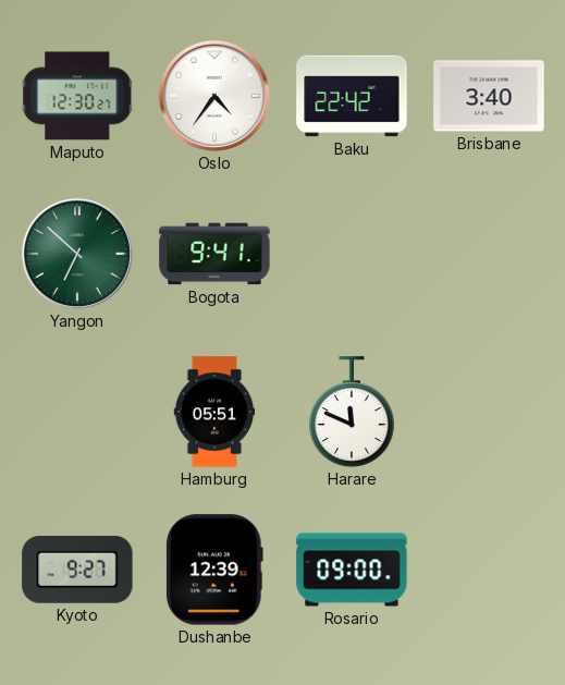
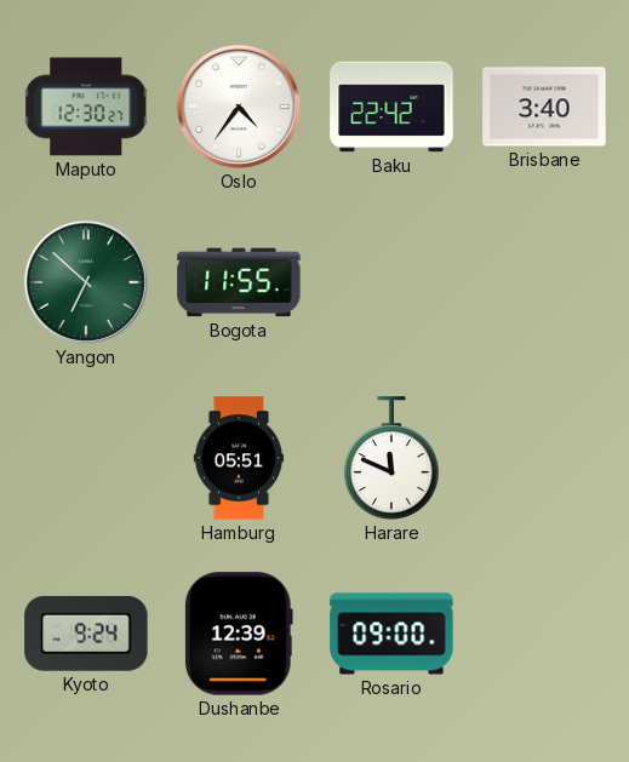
Bogota: 9:41 -> 11:55 (239, 282)
Kyoto: 9:27 -> 9:24 (86, 634)
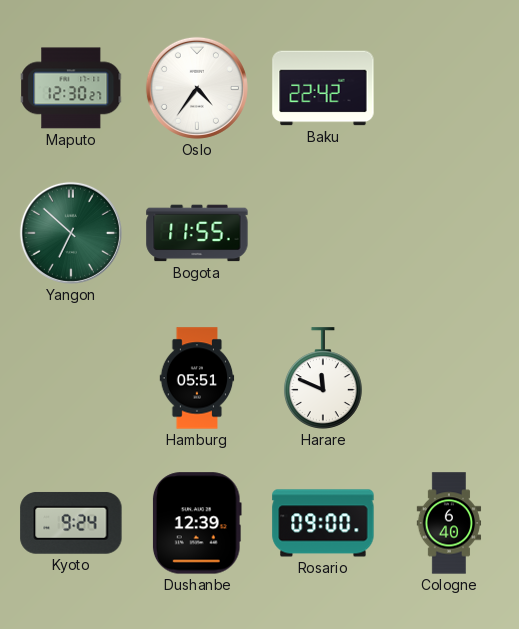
Brisbane: 3:40 -> none (544, 107)
Cologne: none -> 6:40 (449, 523)
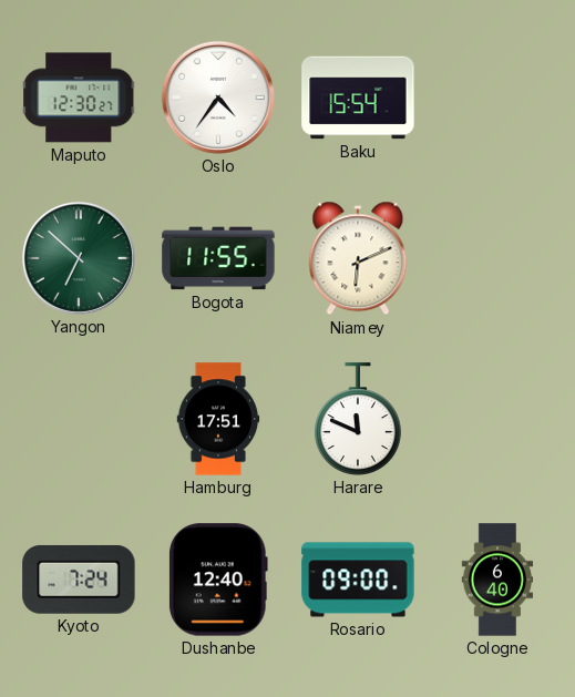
Baku: 22:42 -> 15:54 (358, 98)
Niamey: none -> 6:11 (358, 258)
Hamburg: 05:51 -> 17:51 (218, 419)
Kyoto: 9:24 -> 7:24 (79, 580)
Dushanbe: 12:39 -> 12:40 (218, 580)
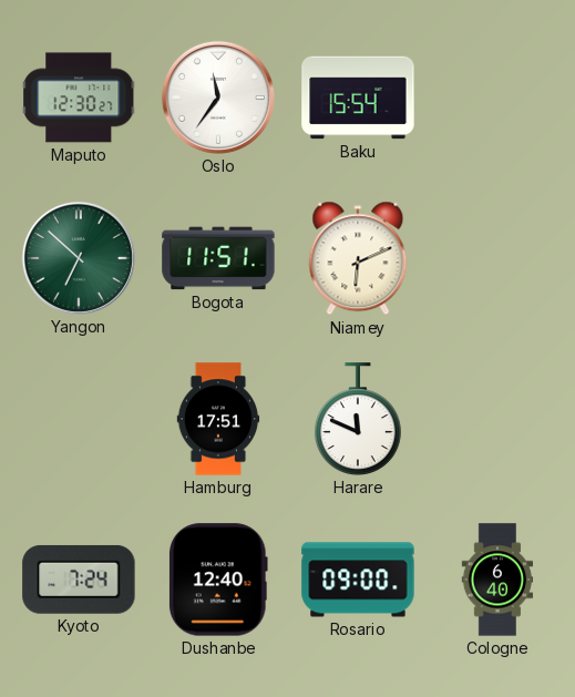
Oslo: 4:36 -> 11:36 (218, 98)
Bogota: 11:55 -> 11:51 (218, 258)
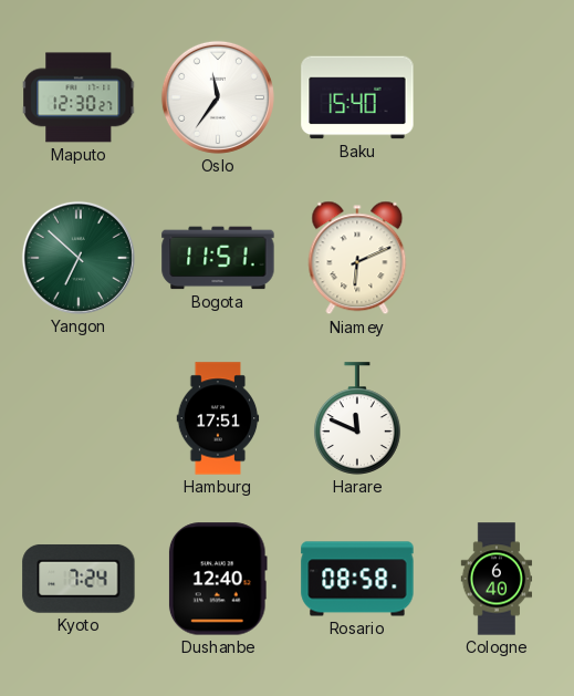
Baku: 15:54 -> 15:40 (357, 97)
Rosario: 09:00 -> 08:58 (357, 579)
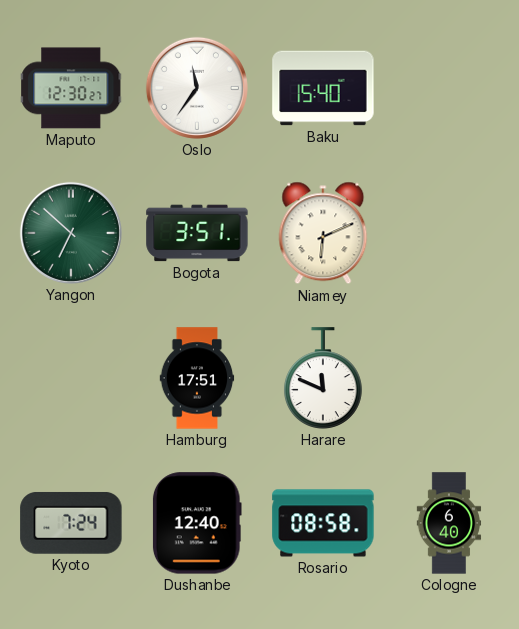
Bogota: 11:51 -> 3:51 (197, 233)
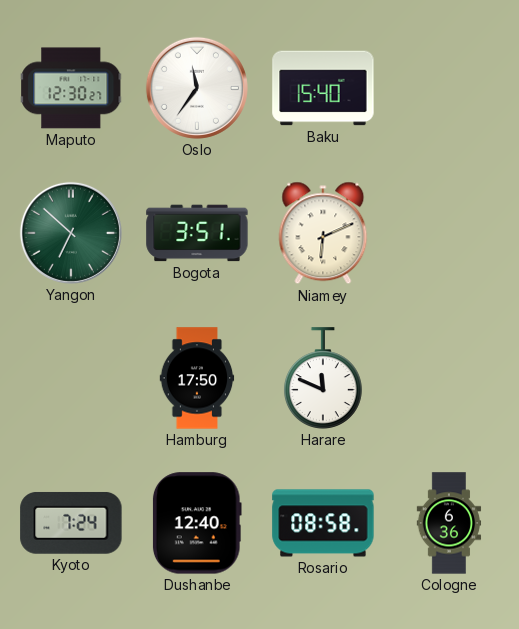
Hamburg: 17:51 -> 17:50 (197, 378)
Cologne: 6:40 -> 6:36 (449, 523)
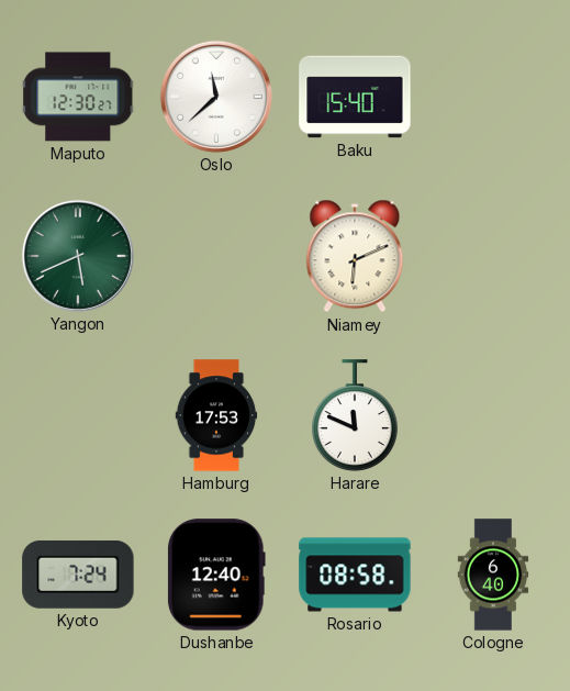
Oslo: 11:36 -> 11:38 (216, 97)
Yangon: 6:52 -> 5:41 (78, 256)
Bogota: 3:51 -> none (197, 233)
Hamburg: 17:50 -> 17:53 (216, 415)
Cologne: 6:36 -> 6:40 (493, 575)
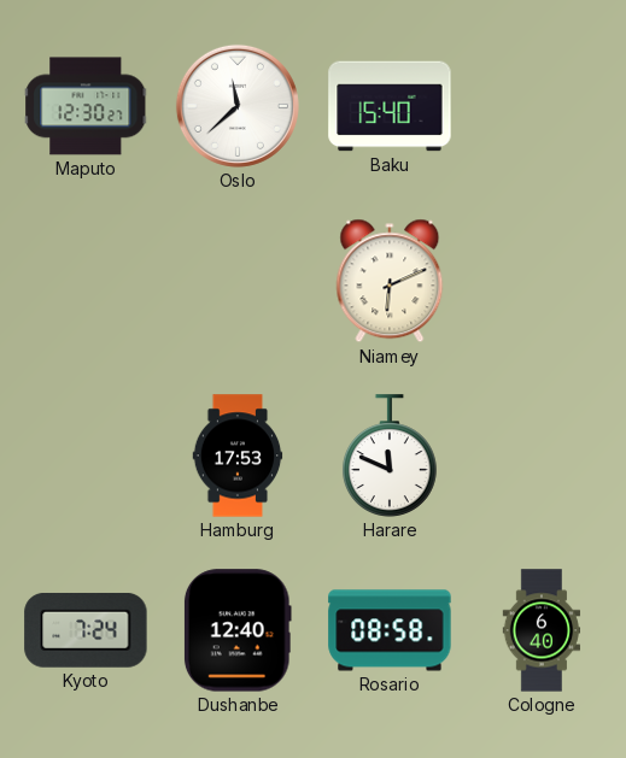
Yangon: 5:41 -> none (78, 256)
